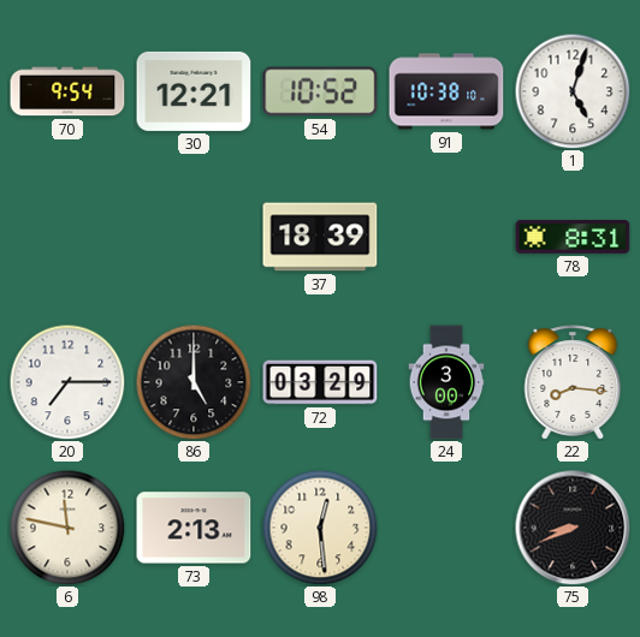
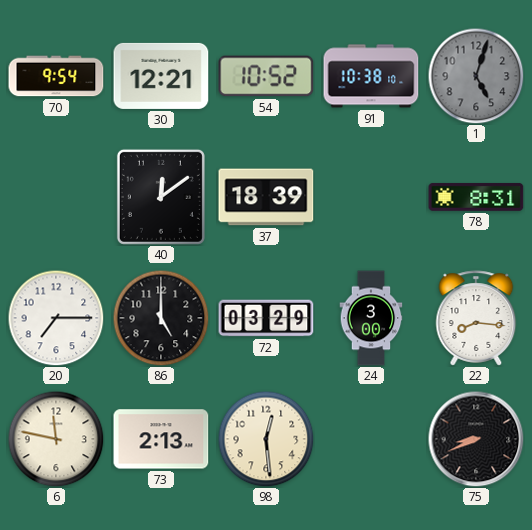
1 dial: white -> grey (476, 76)
40: none -> 12:09 (161, 197)
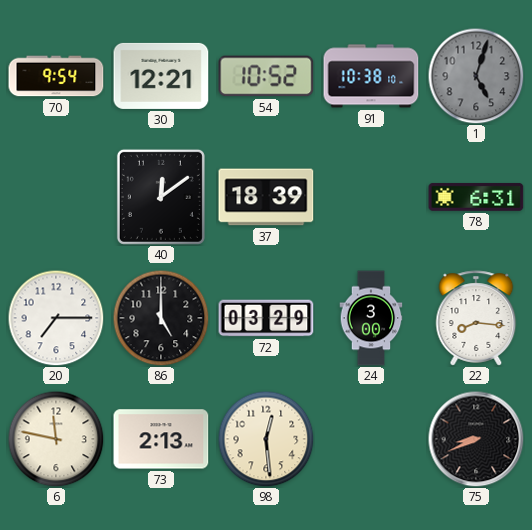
78: 8:31 -> 6:31 (476, 197)
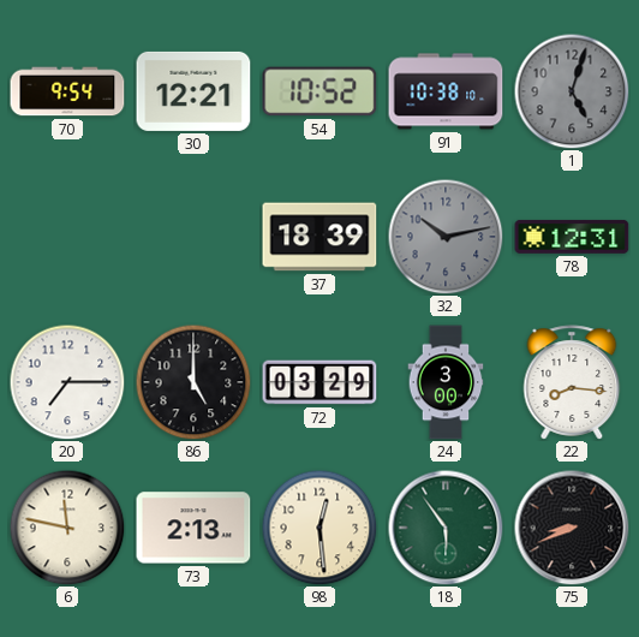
40: 12:09 -> none (161, 197)
32: none -> 10:13 (446, 237)
78: 6:31 -> 12:31 (572, 237)
18: none -> 5:54 (446, 528)
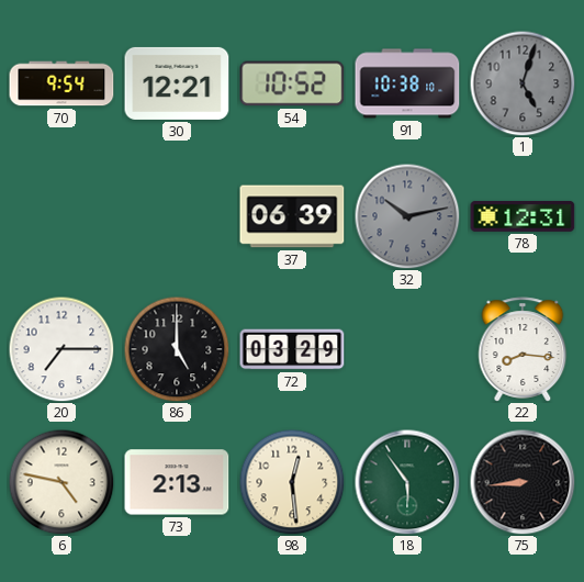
37: 18:39 -> 06:39 (292, 216)
24: 3:00 -> none (446, 382)
6: 11:47 -> 4:47 (61, 482)
75: 8:41 -> 8:44 (523, 482)
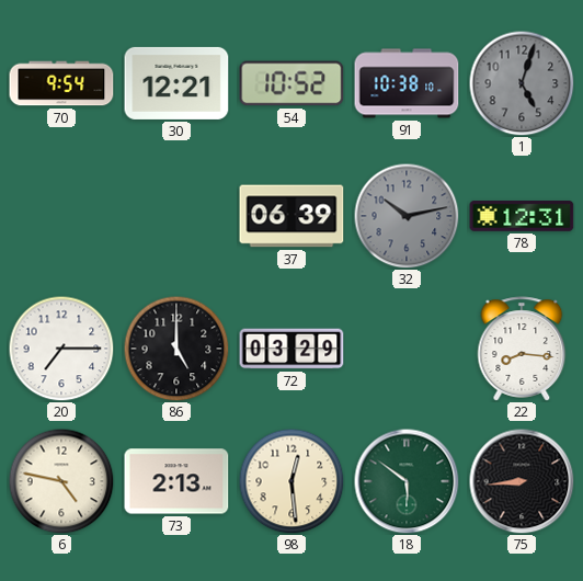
18: 5:54 -> 5:51 (407, 481)
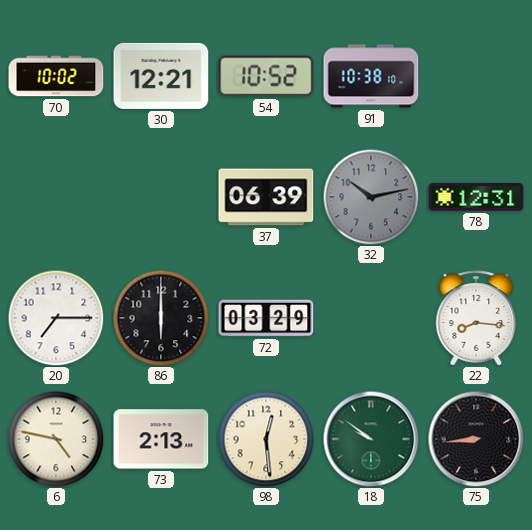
70: 9:54 -> 10:02 (56, 76)
1: 5:03 -> none (522, 83)
86: 5:00 -> 6:00 (161, 318)
18: 5:51 -> 9:51 (371, 439)
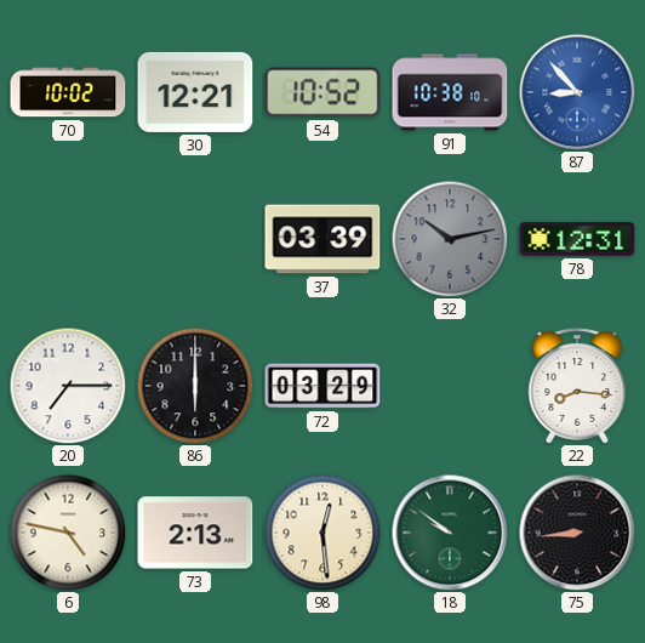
87: none -> 8:53 (577, 92)
37: 06:39 -> 03:39 (322, 239)
